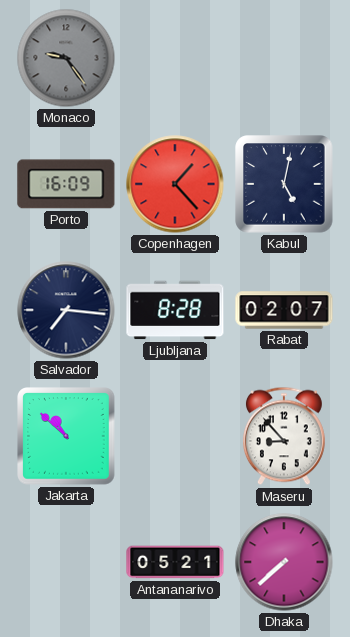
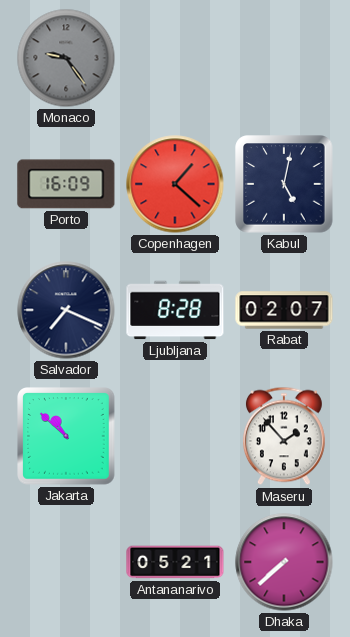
Copenhagen: 1:23 -> 1:22 (175, 184)
Salvador: 7:16 -> 7:19 (66, 310)
Maseru: 8:53 -> 1:53 (284, 436)
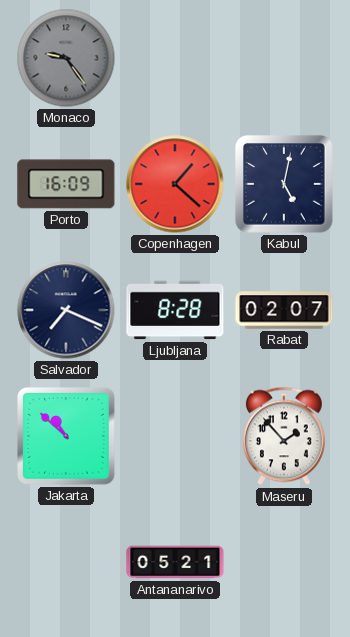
Dhaka: 7:38 -> none (284, 562)
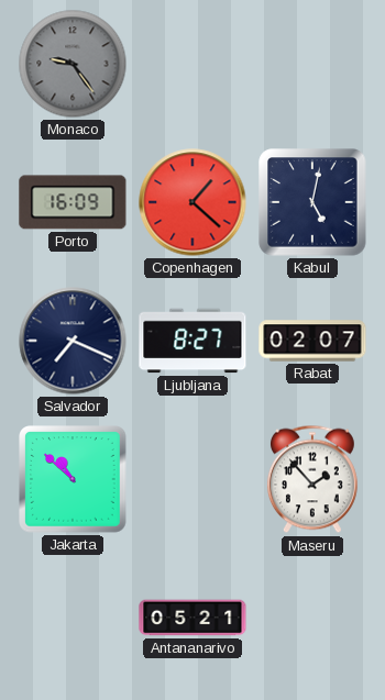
Ljubljana: 8:28 -> 8:27 (193, 341)
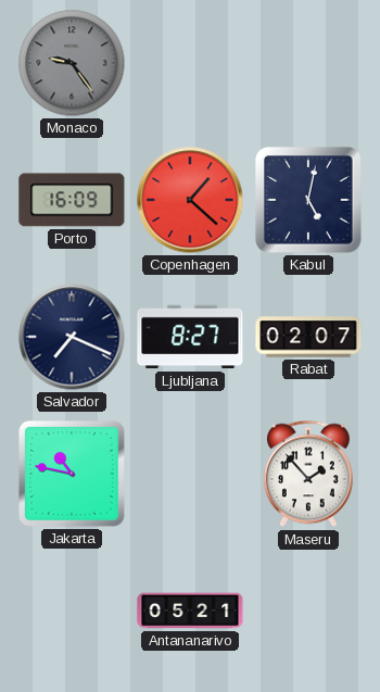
Jakarta: 10:52 -> 10:47 (72, 474)
